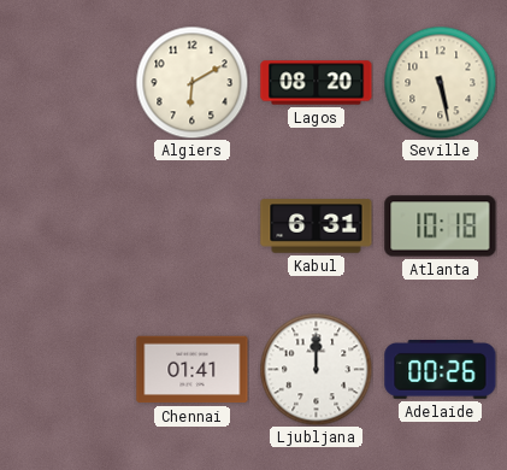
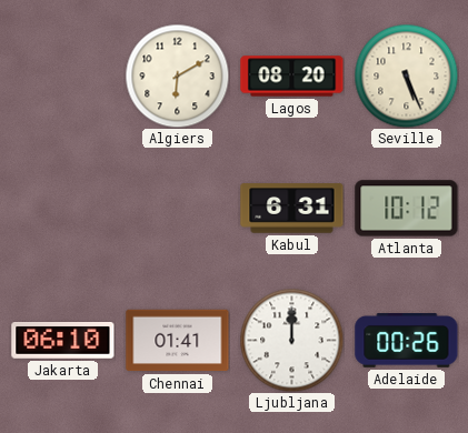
Seville: 5:28 -> 5:26 (406, 75)
Atlanta: 10:18 -> 10:12 (407, 209)
Jakarta: none -> 06:10 (63, 341)
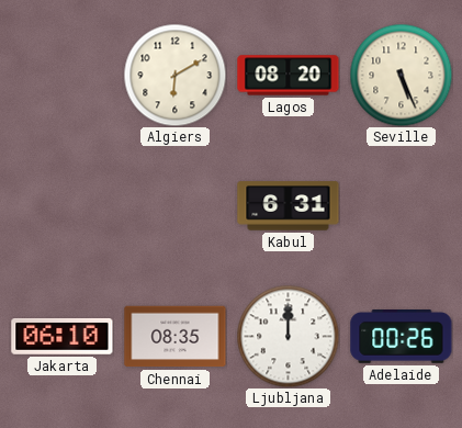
Atlanta: 10:12 -> none (407, 209)
Chennai: 01:41 -> 08:35 (176, 337)
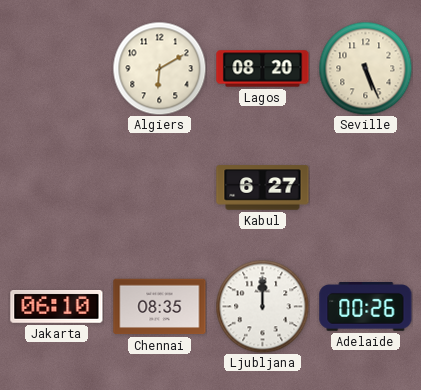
Kabul: 6:31 -> 6:27 (263, 188)
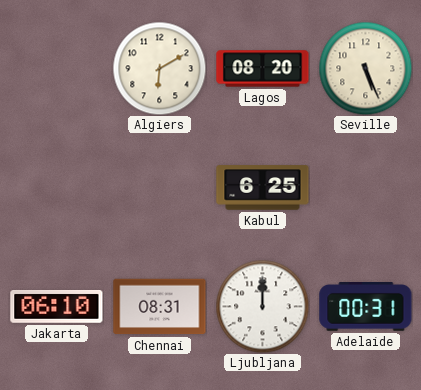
Kabul: 6:27 -> 6:25 (263, 188)
Chennai: 08:35 -> 08:31 (160, 307)
Adelaide: 00:26 -> 00:31 (366, 307)
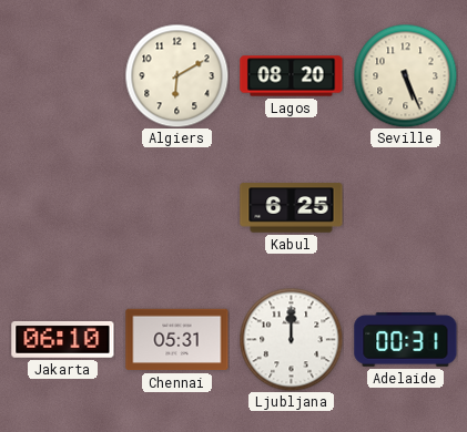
Chennai: 08:31 -> 05:31 (177, 340)
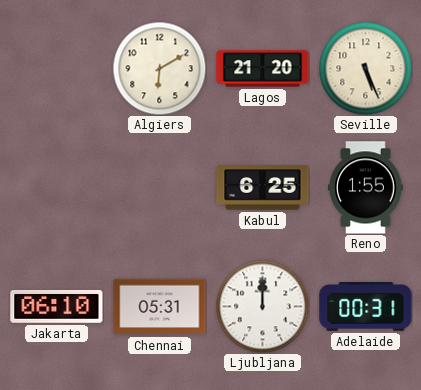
Lagos: 08:20 -> 21:20 (263, 69)
Reno: none -> 1:55 (366, 188)
